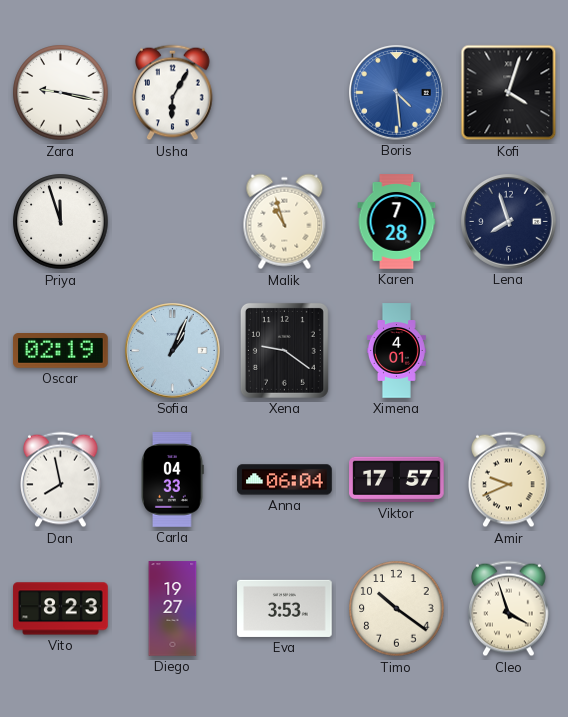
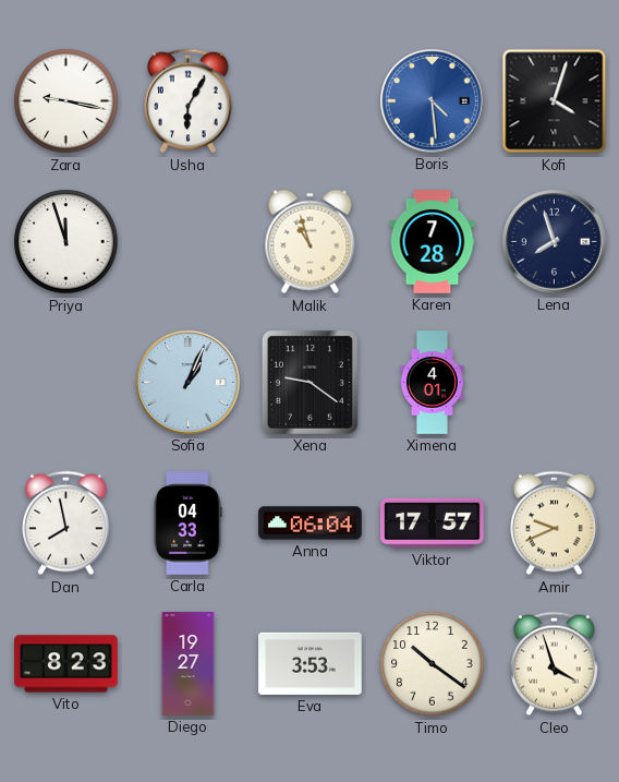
Oscar: 02:19 -> none (61, 351)
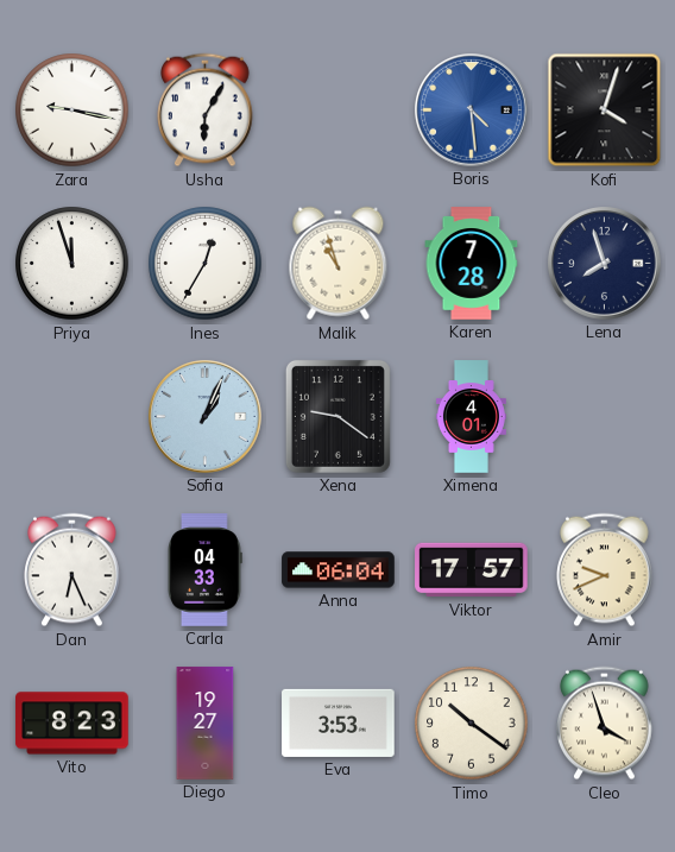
Ines: none -> 12:35 (206, 264)
Dan: 7:58 -> 6:26 (72, 570)
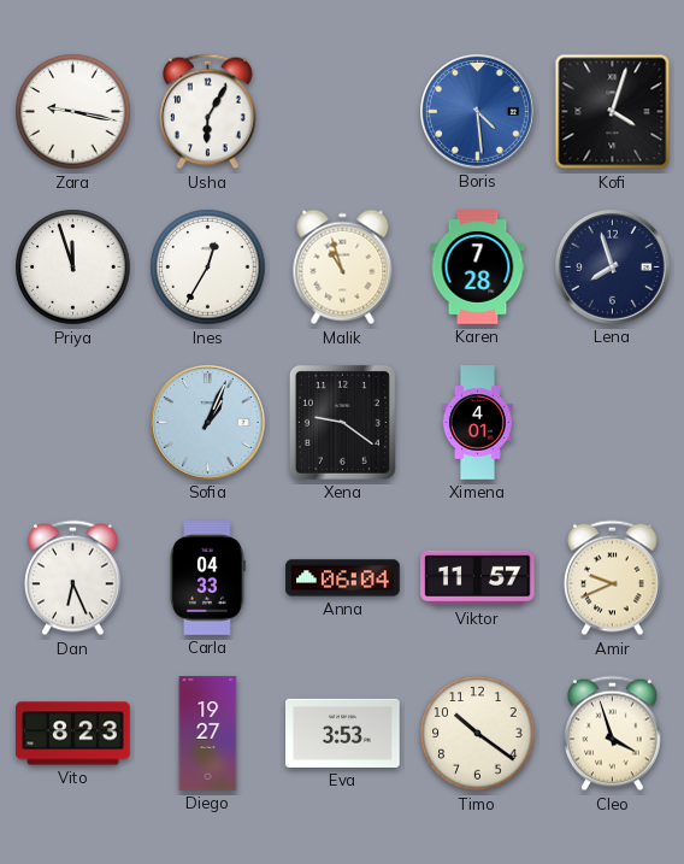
Viktor: 17:57 -> 11:57 (478, 578)
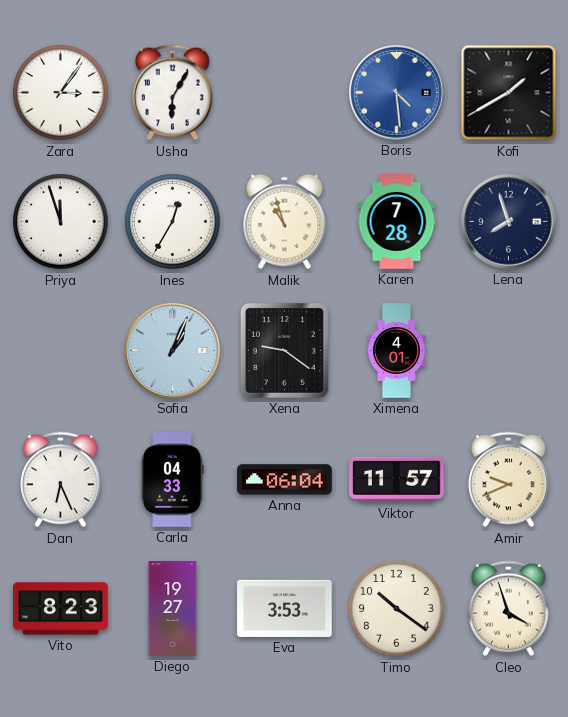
Zara: 9:17 -> 3:06 (61, 93)
Kofi: 4:03 -> 1:40 (509, 93)
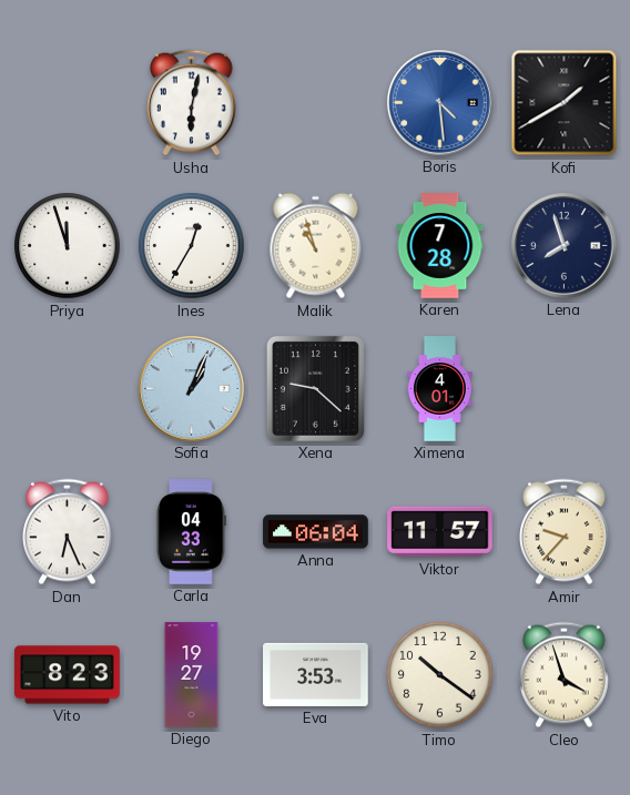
Zara: 3:06 -> none (61, 93)
Usha: 6:05 -> 6:02 (192, 103)
Xena: 9:21 -> 9:22 (315, 388)
Amir: 9:41 -> 9:37 (565, 532)
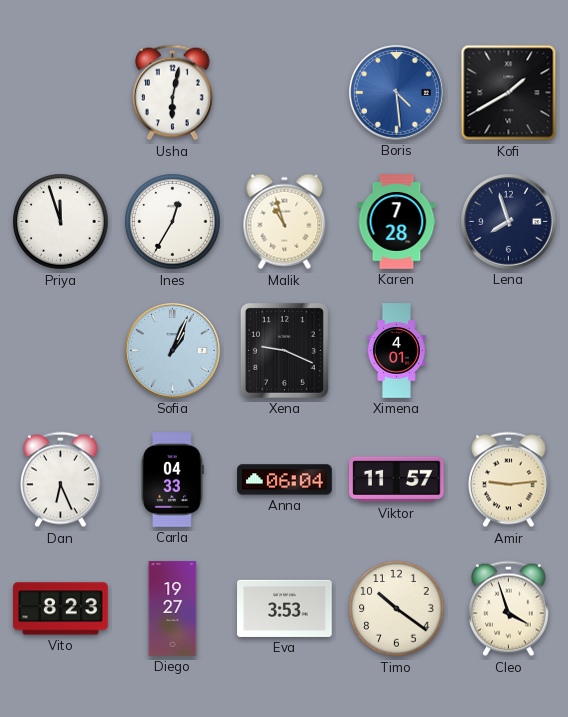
Xena: 9:22 -> 9:19 (284, 350)
Amir: 9:37 -> 9:14 (509, 480)
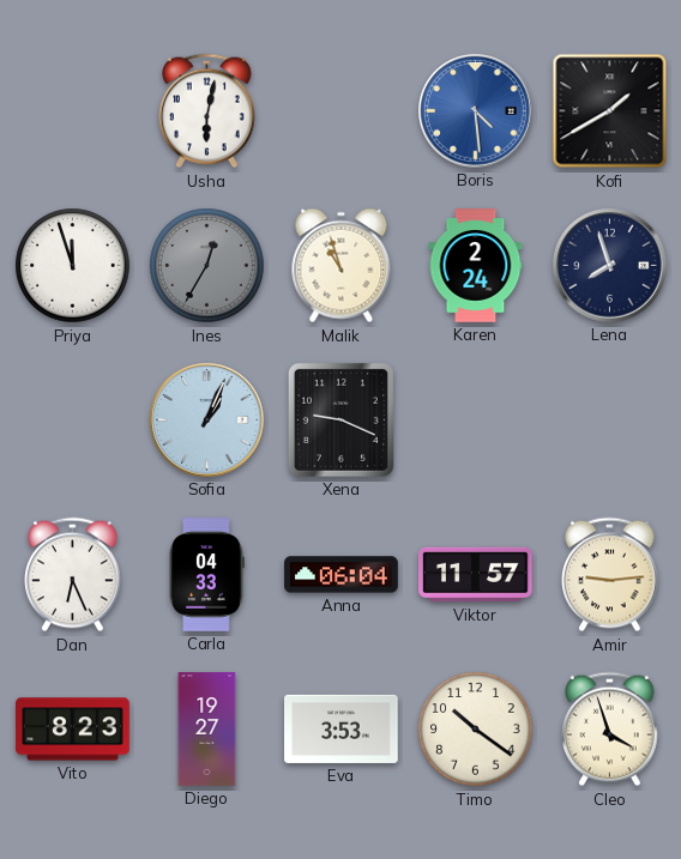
Ines dial: white -> grey (207, 266)
Karen: 7:28 -> 2:24 (476, 266)
Ximena: 4:01 -> none (396, 351)
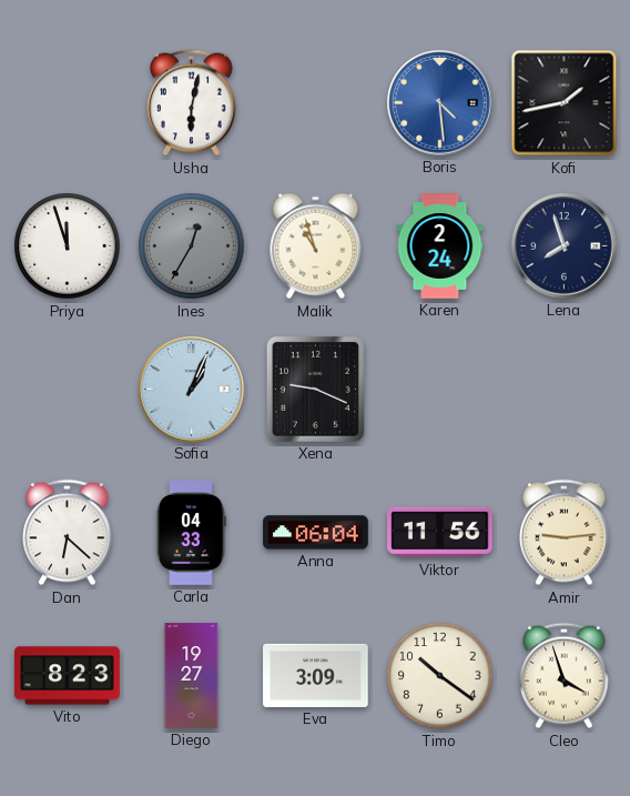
Kofi: 1:40 -> 1:43 (565, 103)
Dan: 6:26 -> 6:22 (68, 533)
Viktor: 11:57 -> 11:56 (440, 533)
Eva: 3:53 -> 3:09 (316, 675)
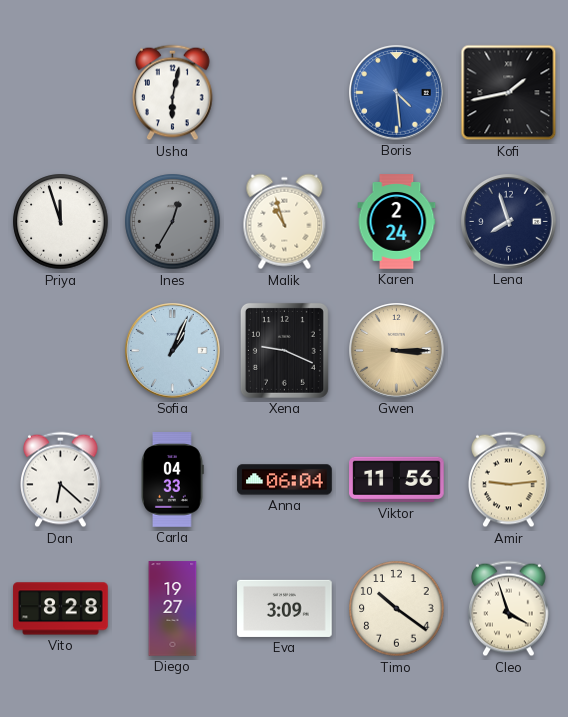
Gwen: none -> 3:15 (397, 351)
Vito: 8:23 -> 8:28 (61, 609)
